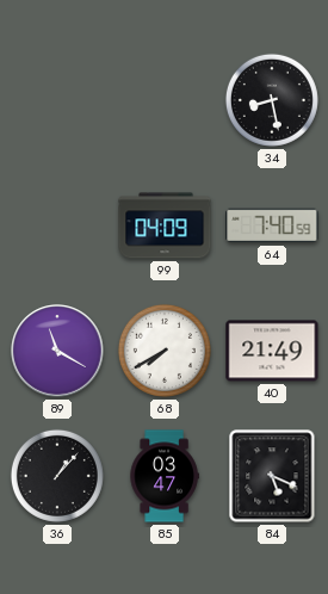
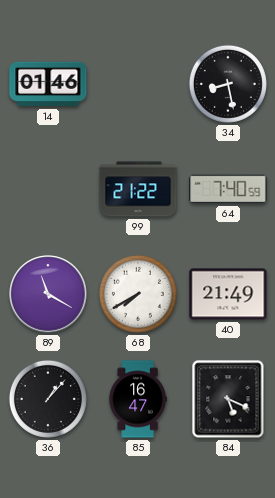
14: none -> 01:46 (48, 84)
99: 04:09 -> 21:22 (138, 189)
85: 03:47 -> 16:47 (138, 399)
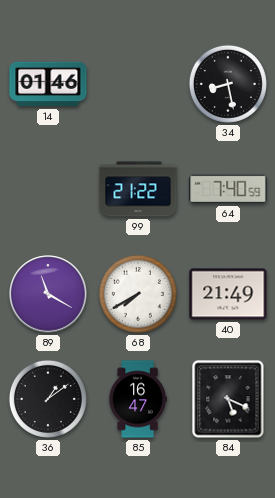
36: 1:07 -> 1:09 (48, 399)
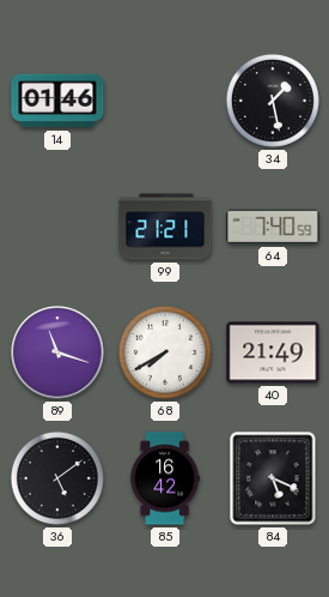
34: 8:28 -> 1:28 (273, 101)
99: 21:22 -> 21:21 (165, 227)
89: 11:20 -> 11:18 (57, 352)
36: 1:09 -> 5:09 (57, 478)
85: 16:47 -> 16:42 (165, 478)
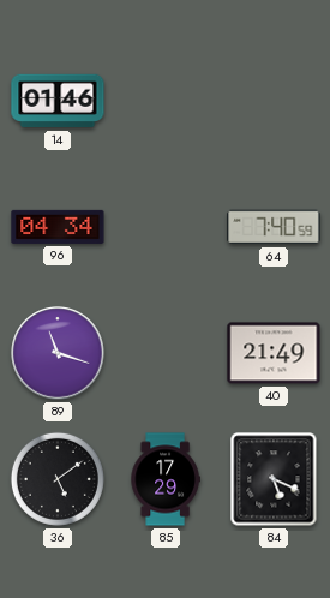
34: 1:28 -> none (273, 101)
96: none -> 04:34 (58, 227)
99: 21:21 -> none (165, 227)
68: 7:40 -> none (165, 352)
85: 16:42 -> 17:29 (166, 479)
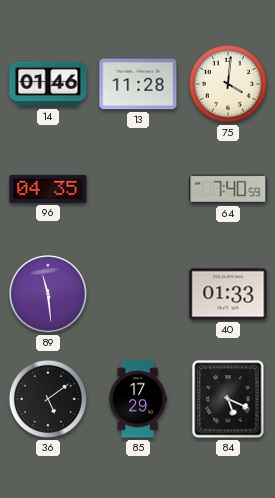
13: none -> 11:28 (138, 84)
75: none -> 4:01 (228, 84)
96: 04:34 -> 04:35 (48, 189)
89: 11:18 -> 11:29 (48, 294)
40: 21:49 -> 01:33 (228, 294)
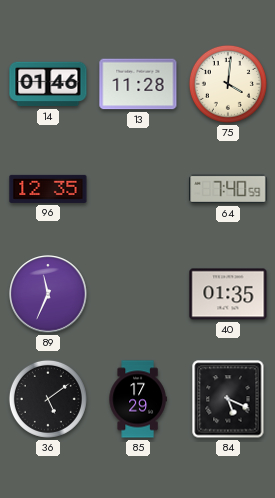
96: 04:35 -> 12:35 (48, 189)
89: 11:29 -> 11:34 (48, 294)
40: 01:33 -> 01:35 (228, 294)
